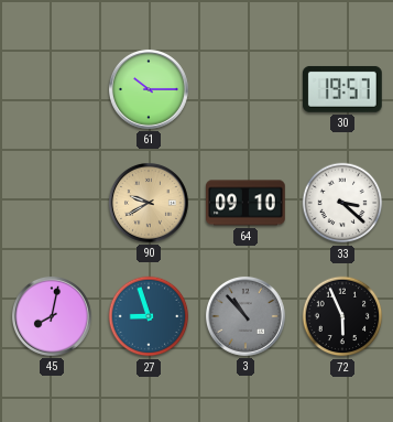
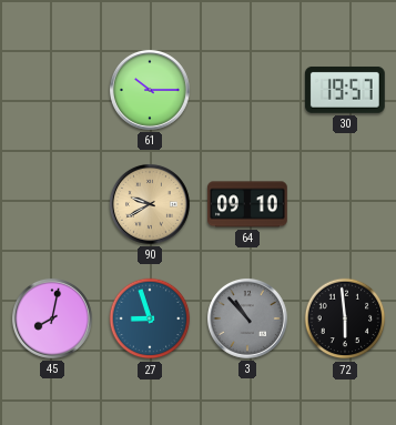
33: 3:22 -> none (342, 203)
72: 5:56 -> 5:59 (345, 318)
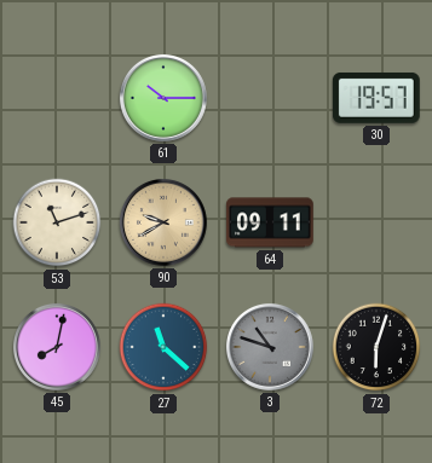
53: none -> 11:12 (57, 222)
64: 09:10 -> 09:11 (271, 222)
27: 8:57 -> 11:22 (163, 347)
3: 10:53 -> 10:48 (270, 347)
72: 5:59 -> 6:03 (376, 347)
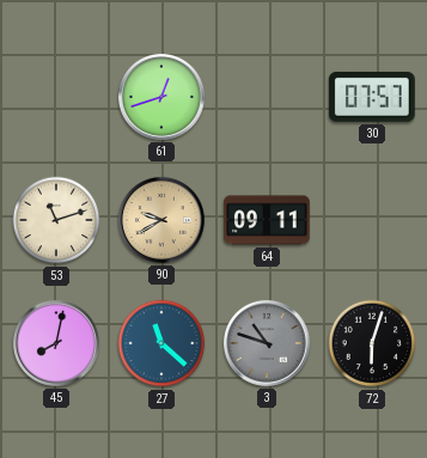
61: 10:15 -> 12:42 (161, 97)
30: 19:57 -> 07:57 (372, 97)
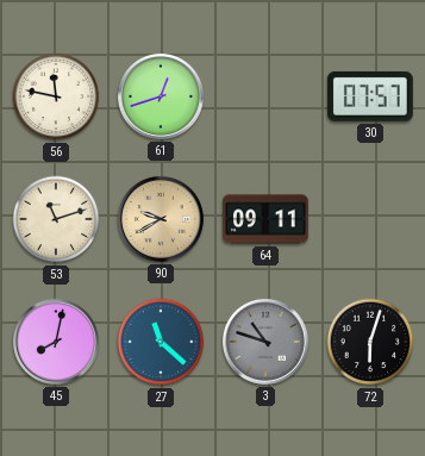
56: none -> 11:47 (56, 96)
